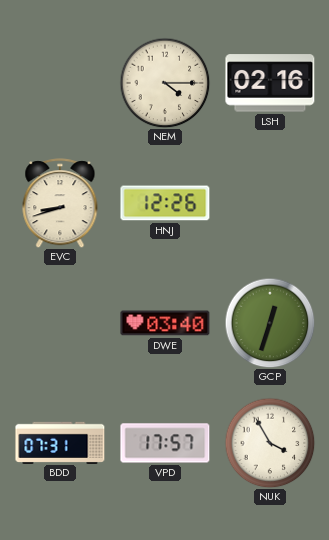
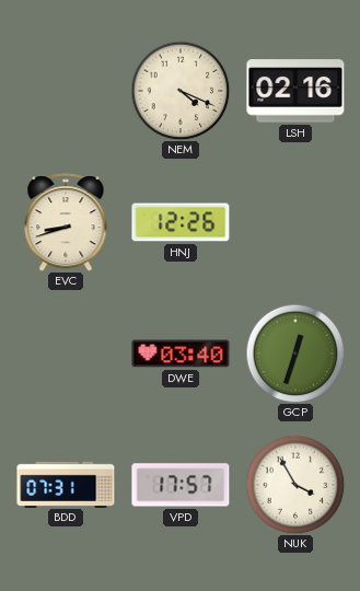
NEM: 4:15 -> 4:19 (181, 91)
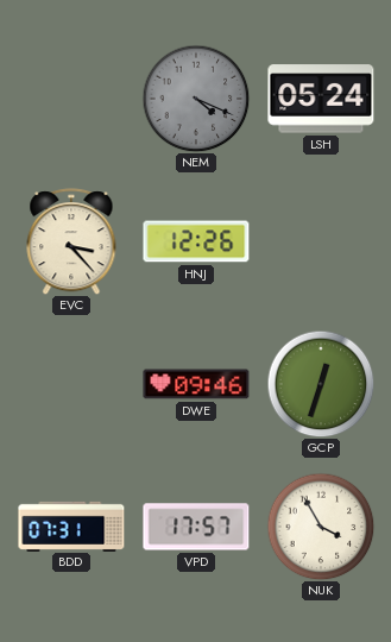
NEM dial: cream -> grey (196, 99)
LSH: 02:16 -> 05:24 (321, 99)
EVC: 8:42 -> 3:23 (71, 241)
DWE: 03:40 -> 09:46 (196, 384)
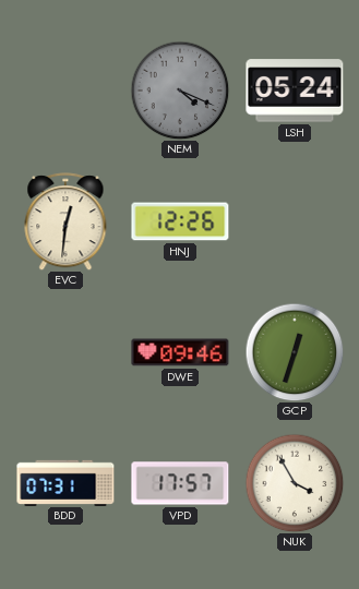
EVC: 3:23 -> 12:31 (65, 221)
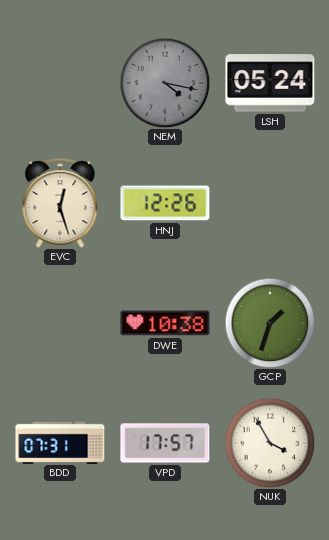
NEM: 4:19 -> 4:17 (165, 83)
EVC: 12:31 -> 12:27 (60, 203)
DWE: 09:46 -> 10:38 (165, 323)
GCP: 12:33 -> 1:33 (270, 323)
